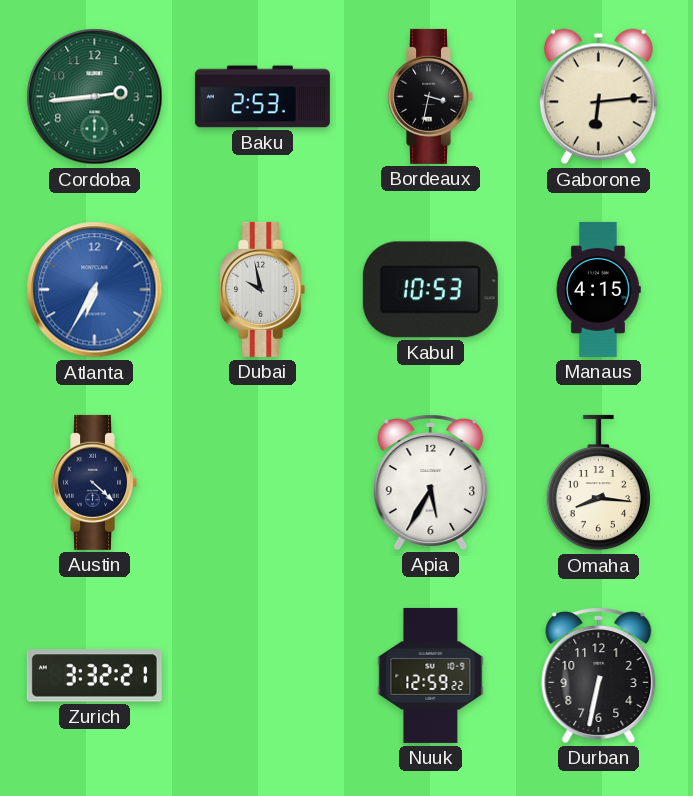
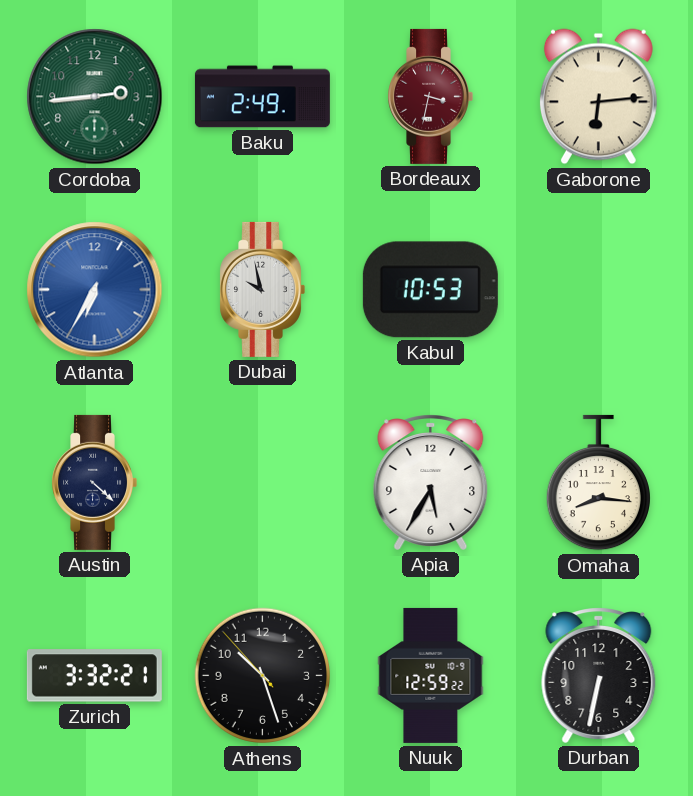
Baku: 2:53 -> 2:49 (262, 97)
Bordeaux dial: black -> burgundy (430, 96)
Manaus: 4:15 -> none (598, 289)
Athens: none -> 10:26 (263, 676)
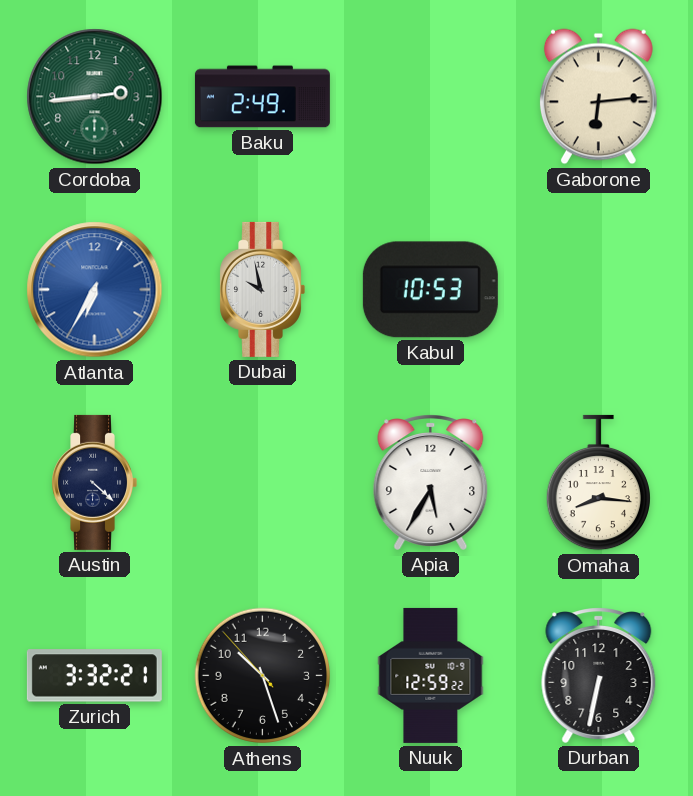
Bordeaux: 3:32 -> none (430, 96)
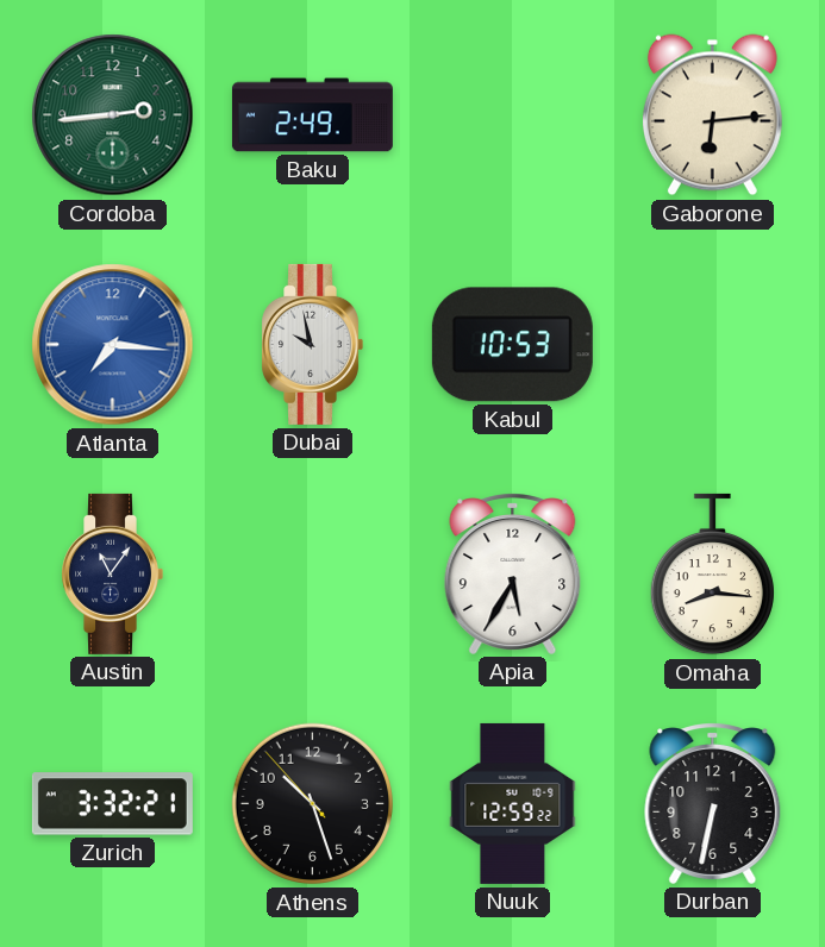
Atlanta: 6:35 -> 7:16 (113, 345)
Austin: 4:22 -> 11:06 (112, 573)
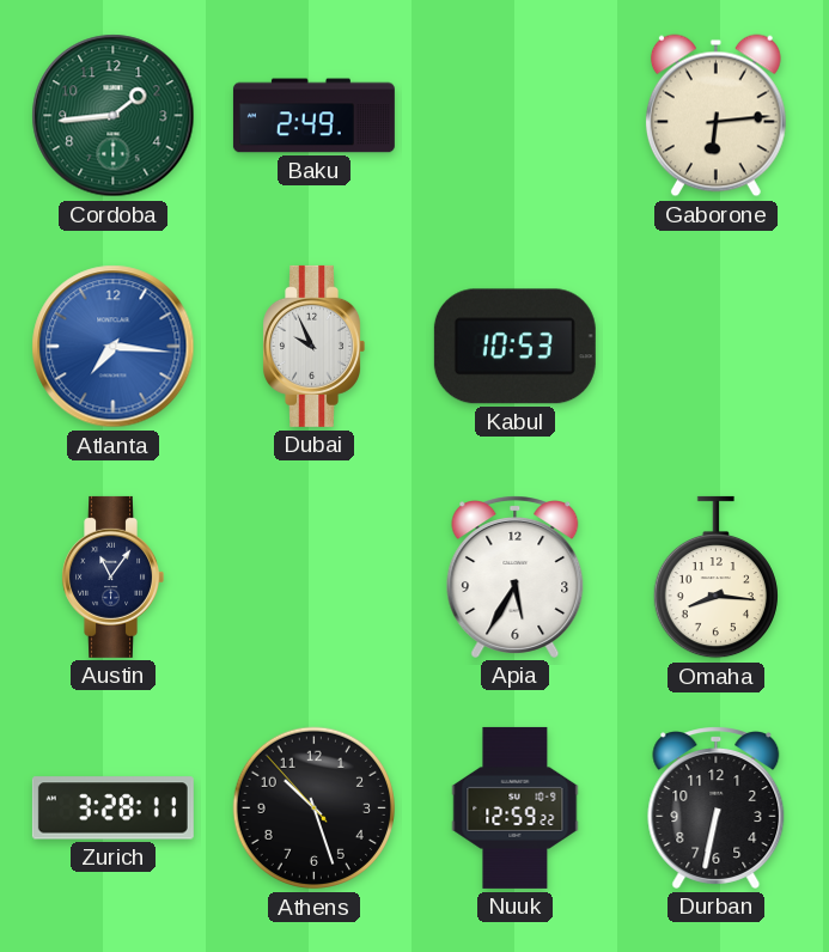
Cordoba: 2:44 -> 1:44 (114, 116)
Dubai: 9:58 -> 9:56 (313, 346)
Zurich: 3:32 -> 3:28 (112, 808)
